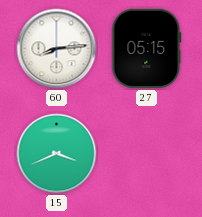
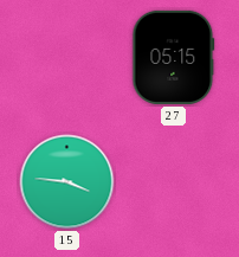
60: 8:14 -> none (57, 49)
15: 3:41 -> 3:46 (67, 182)
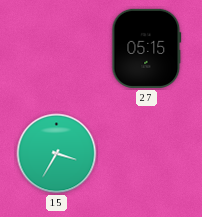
15: 3:46 -> 3:35 (57, 154)
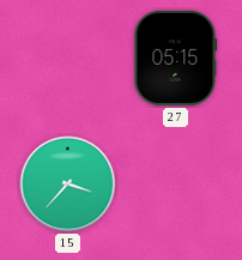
15: 3:35 -> 3:37 (68, 185)
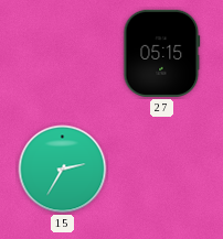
15: 3:37 -> 2:35 (63, 170)
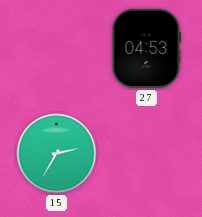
27: 05:15 -> 04:53 (147, 48)
